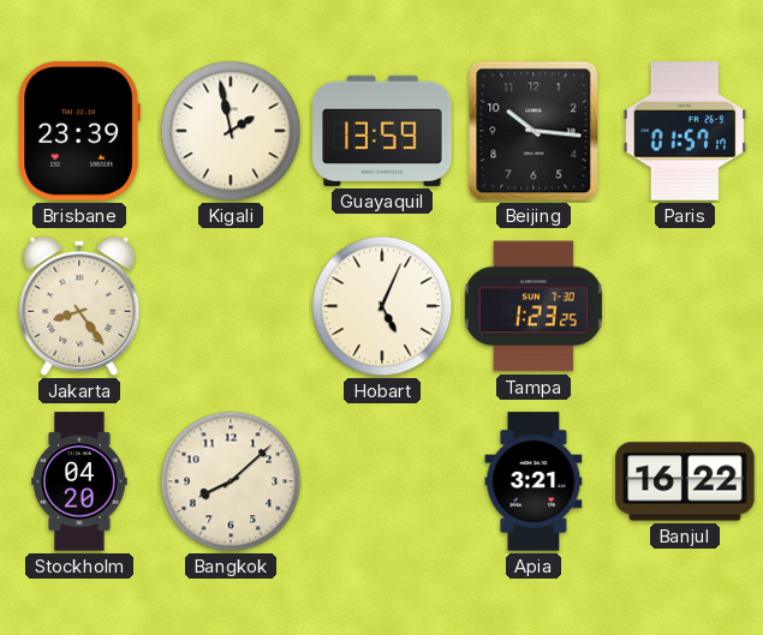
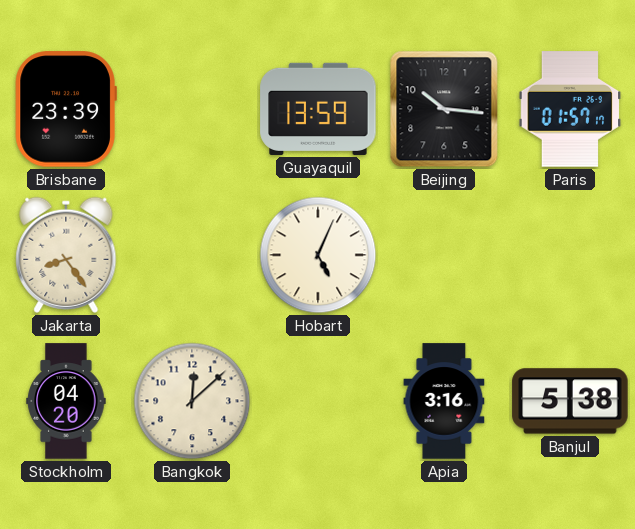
Kigali: 1:58 -> none (231, 131)
Tampa: 1:23 -> none (533, 306)
Bangkok: 8:08 -> 12:08 (192, 401)
Apia: 3:21 -> 3:16 (444, 401)
Banjul: 16:22 -> 5:38 (570, 401)
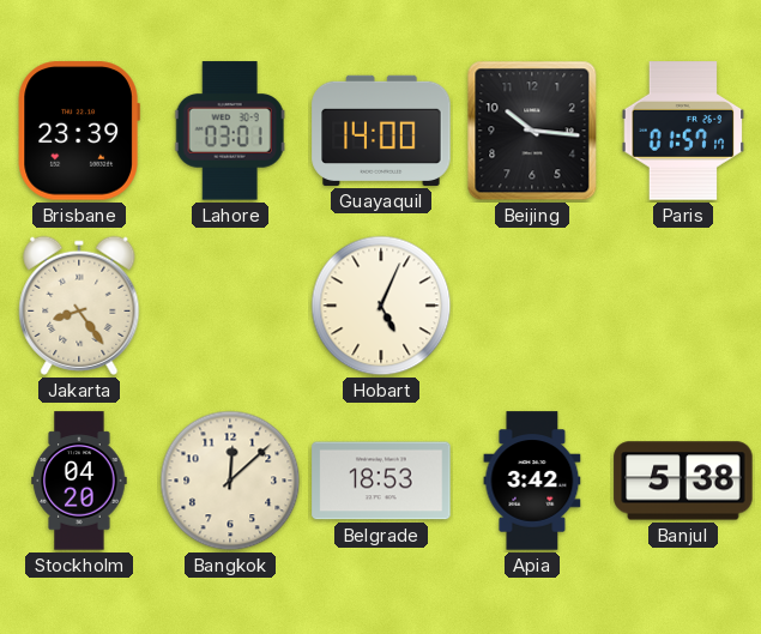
Lahore: none -> 03:01 (230, 131)
Guayaquil: 13:59 -> 14:00 (381, 131)
Belgrade: none -> 18:53 (381, 481)
Apia: 3:16 -> 3:42 (532, 481)
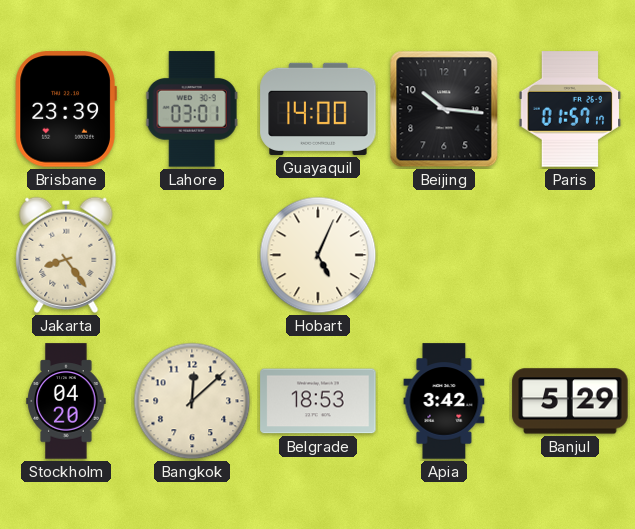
Banjul: 5:38 -> 5:29 (570, 401)
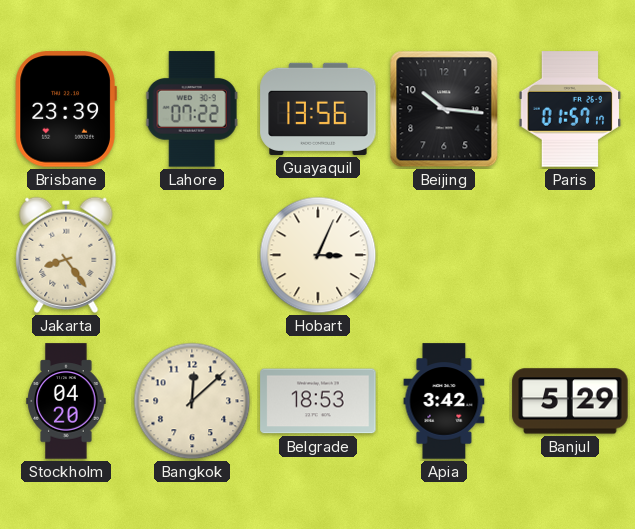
Lahore: 03:01 -> 07:22 (192, 109)
Guayaquil: 14:00 -> 13:56 (318, 109)
Hobart: 5:04 -> 3:04 (318, 255)
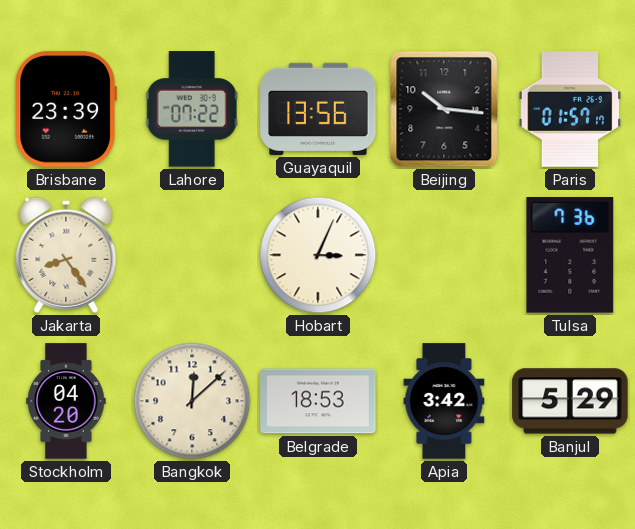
Tulsa: none -> 7:36 (570, 255)
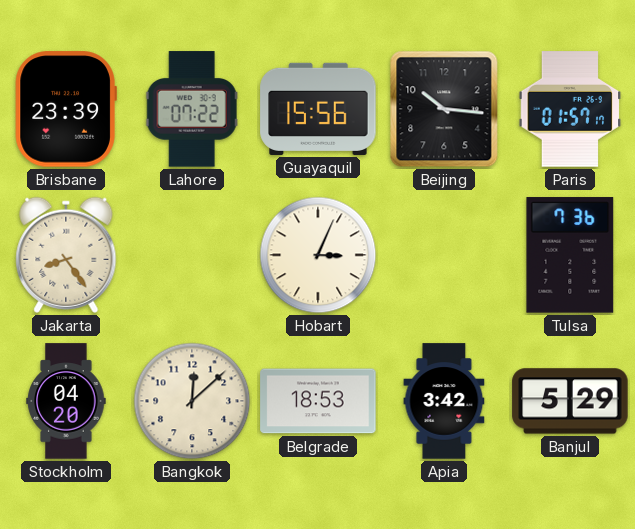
Guayaquil: 13:56 -> 15:56 (318, 109)
